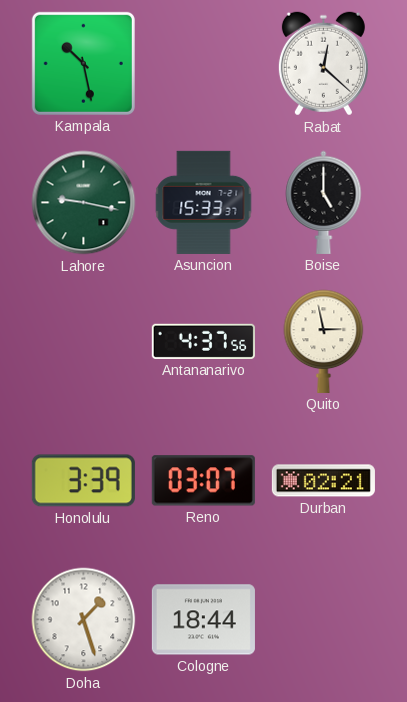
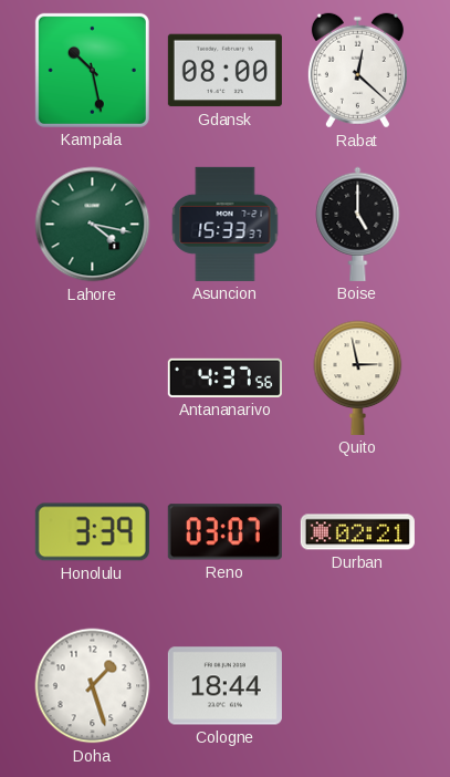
Gdansk: none -> 08:00 (224, 71)
Lahore: 9:17 -> 4:17 (93, 225)
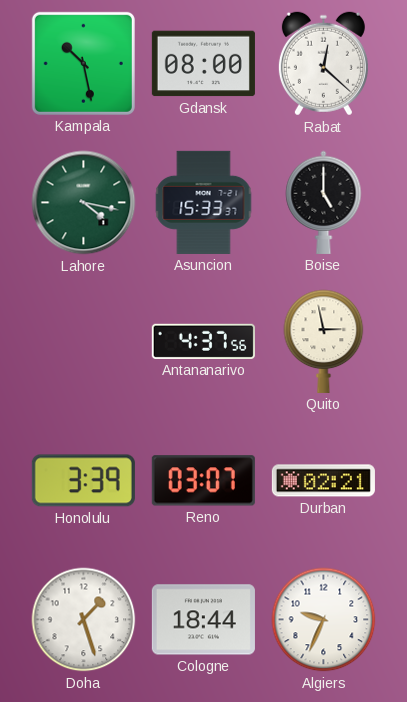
Algiers: none -> 9:34 (324, 620)
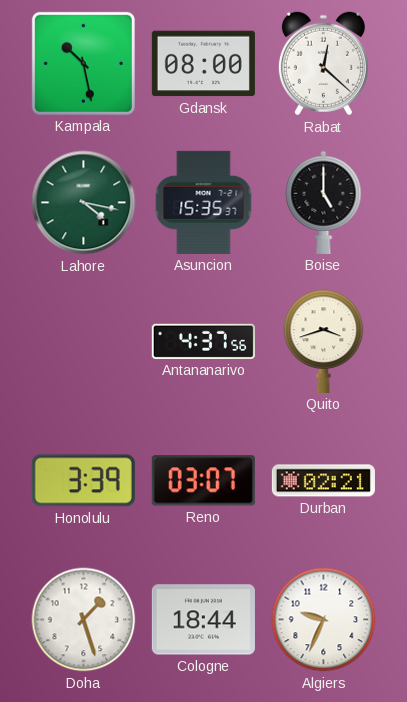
Asuncion: 15:33 -> 15:35 (204, 202)
Quito: 2:58 -> 3:42 (324, 341)
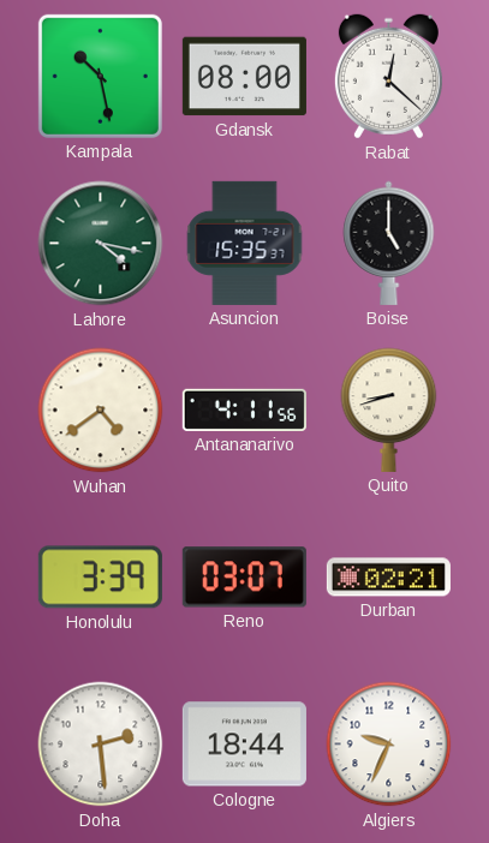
Wuhan: none -> 4:39 (101, 411)
Antananarivo: 4:37 -> 4:11 (244, 409)
Quito: 3:42 -> 8:42 (389, 409)
Doha: 1:27 -> 2:29 (101, 745)
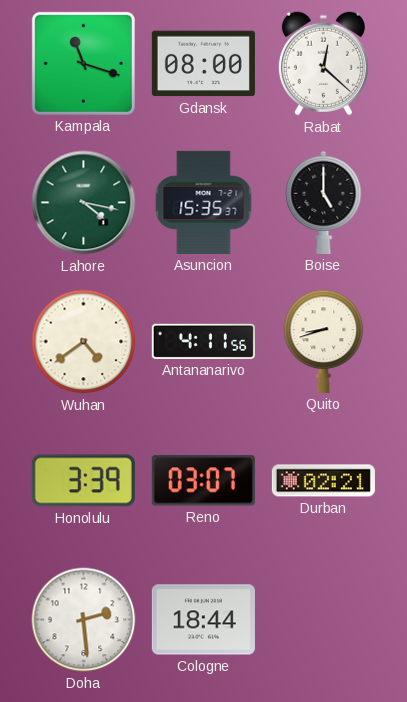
Kampala: 10:28 -> 11:18 (83, 63)
Algiers: 9:34 -> none (389, 745)
